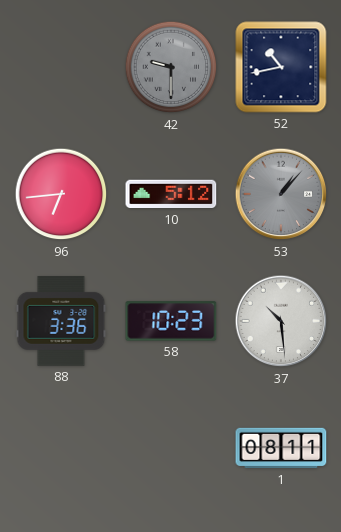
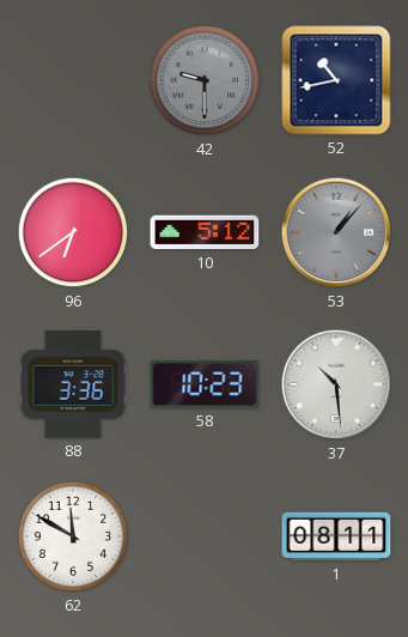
96: 6:44 -> 6:39 (73, 232)
62: none -> 11:50 (73, 536)
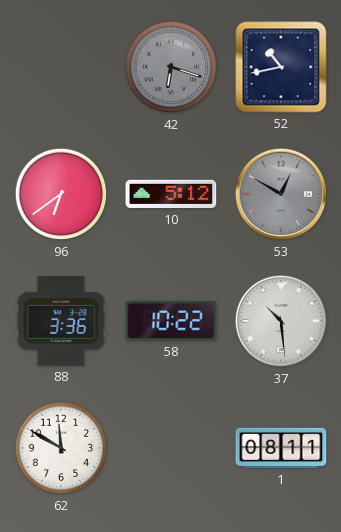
42: 9:30 -> 6:18 (171, 67)
53: 1:07 -> 12:50 (281, 194)
58: 10:23 -> 10:22 (171, 321)
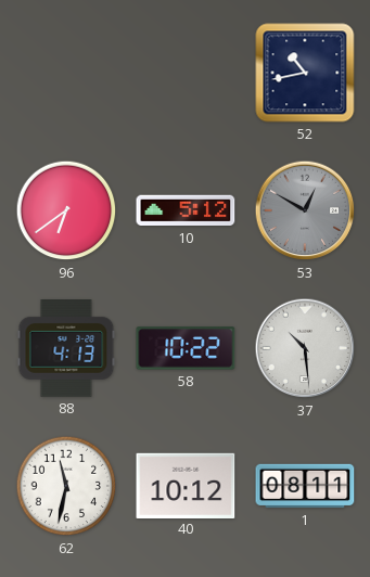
42: 6:18 -> none (171, 67)
88: 3:36 -> 4:13 (66, 348)
62: 11:50 -> 11:32 (66, 486)
40: none -> 10:12 (186, 485)
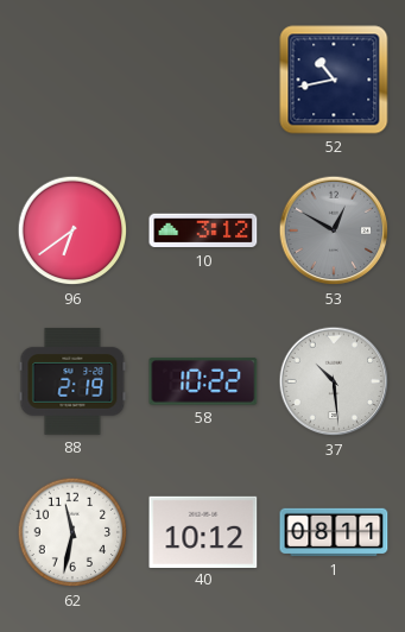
10: 5:12 -> 3:12 (203, 230)
88: 4:13 -> 2:19 (72, 381)
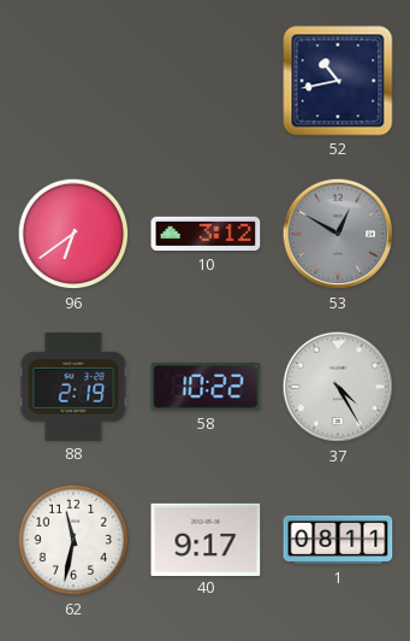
37: 10:29 -> 4:25 (338, 387)
40: 10:12 -> 9:17 (206, 539)
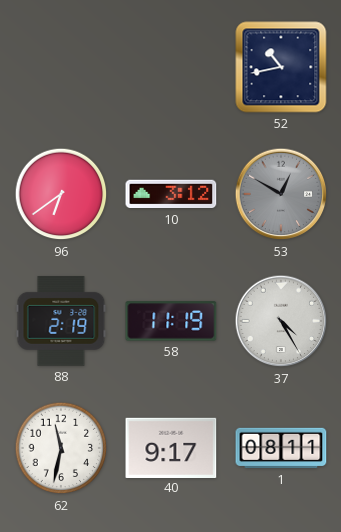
58: 10:22 -> 11:19 (171, 321)
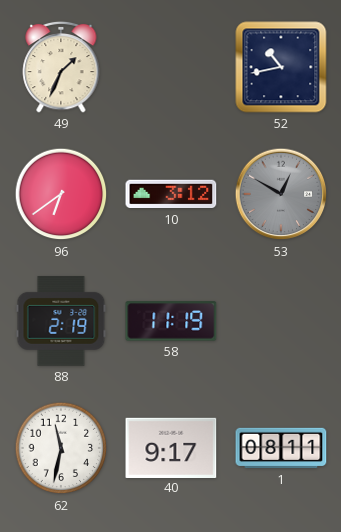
49: none -> 1:34 (61, 67)
37: 4:25 -> none (281, 321)
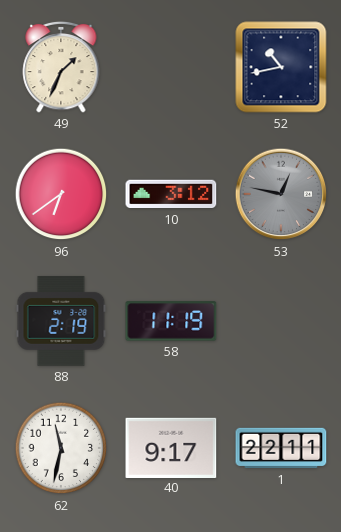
53: 12:50 -> 12:47 (281, 194)
1: 08:11 -> 22:11 (281, 448)
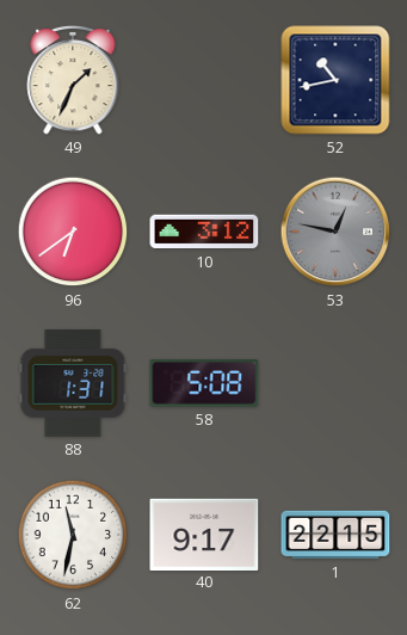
88: 2:19 -> 1:31 (73, 383)
58: 11:19 -> 5:08 (204, 383)
1: 22:11 -> 22:15 (335, 535)
